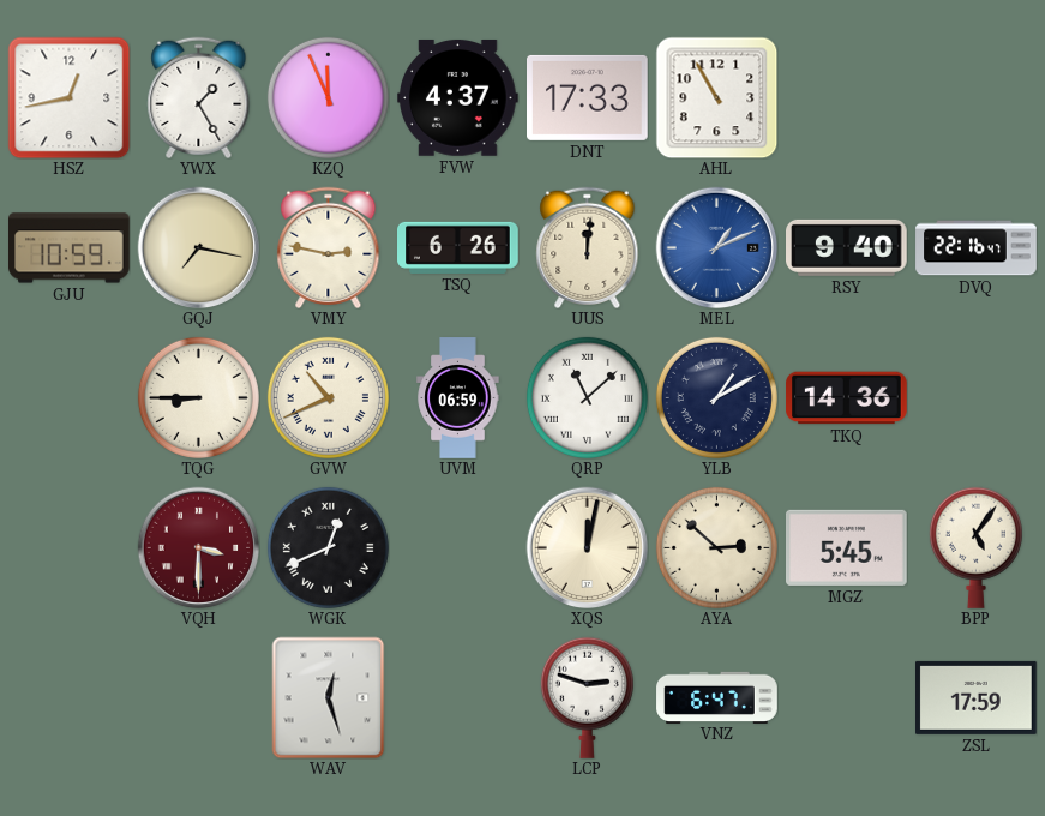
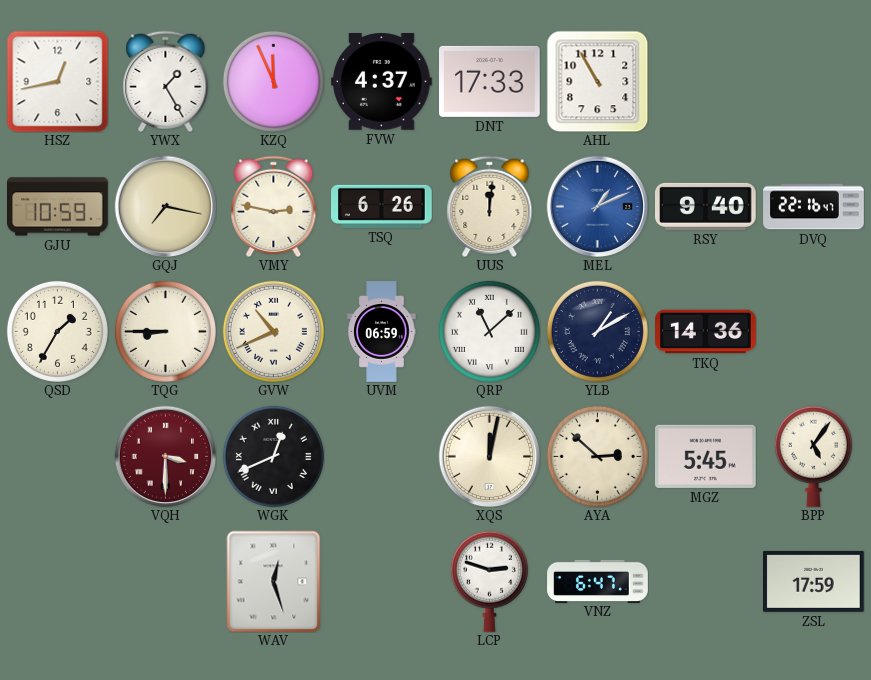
QSD: none -> 1:35 (57, 331)
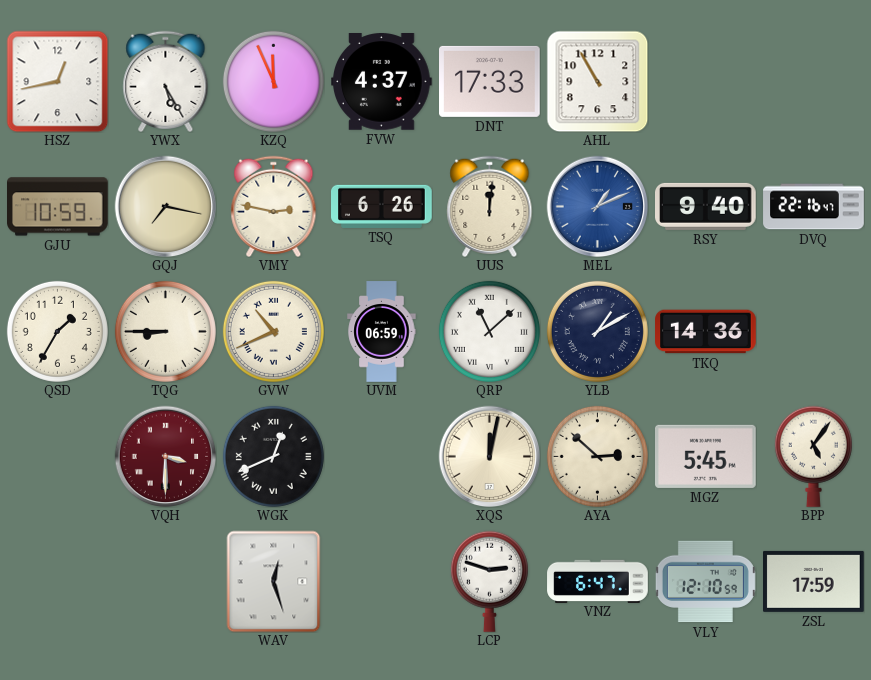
YWX: 1:25 -> 5:25 (166, 81)
VLY: none -> 12:10 (705, 582)
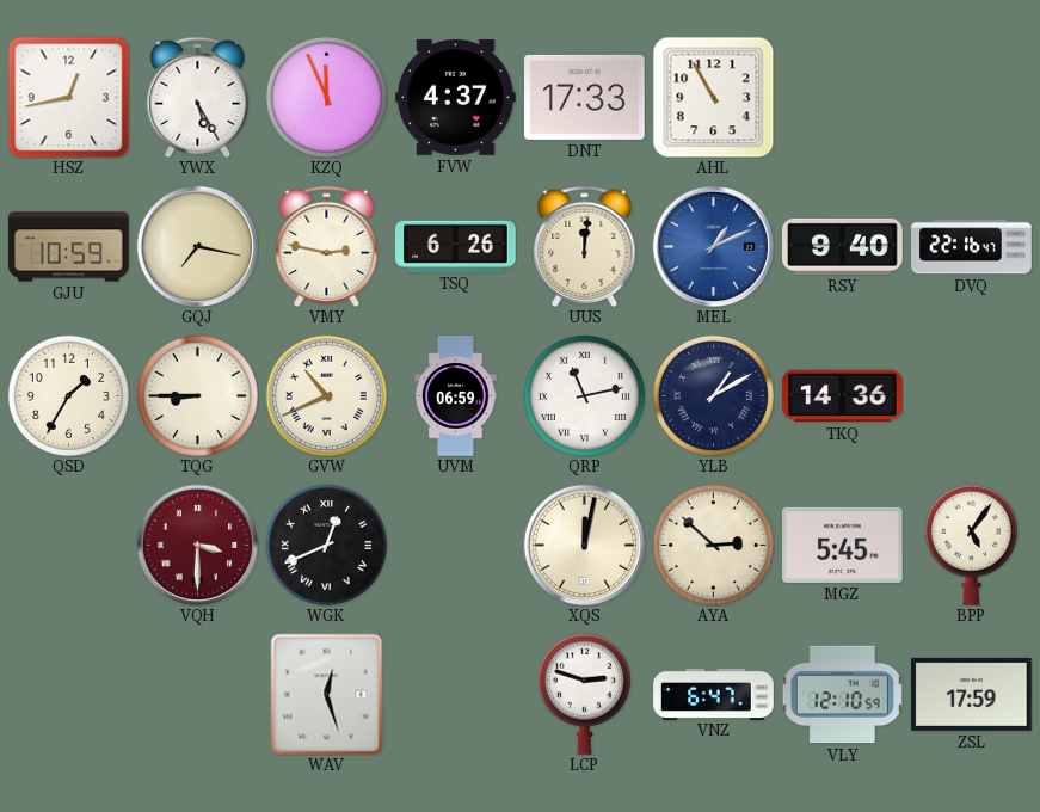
QRP: 11:08 -> 11:13 (584, 395)
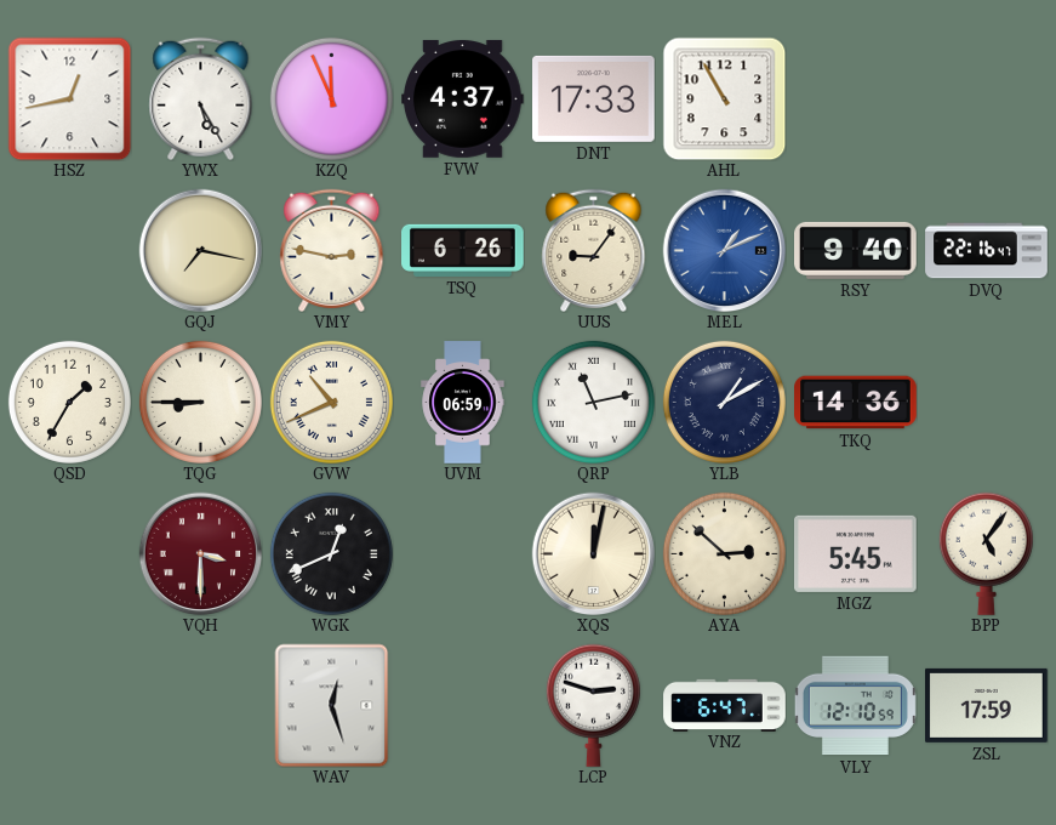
GJU: 10:59 -> none (69, 247)
UUS: 12:01 -> 9:06 (594, 250)
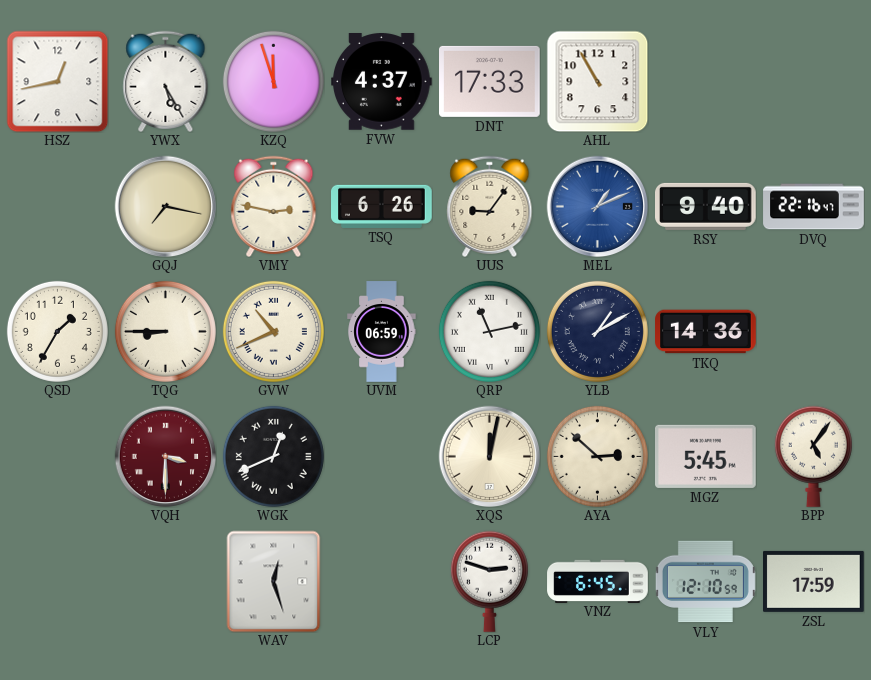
KZQ: 11:56 -> 11:57 (273, 81)
VNZ: 6:47 -> 6:45 (598, 581)
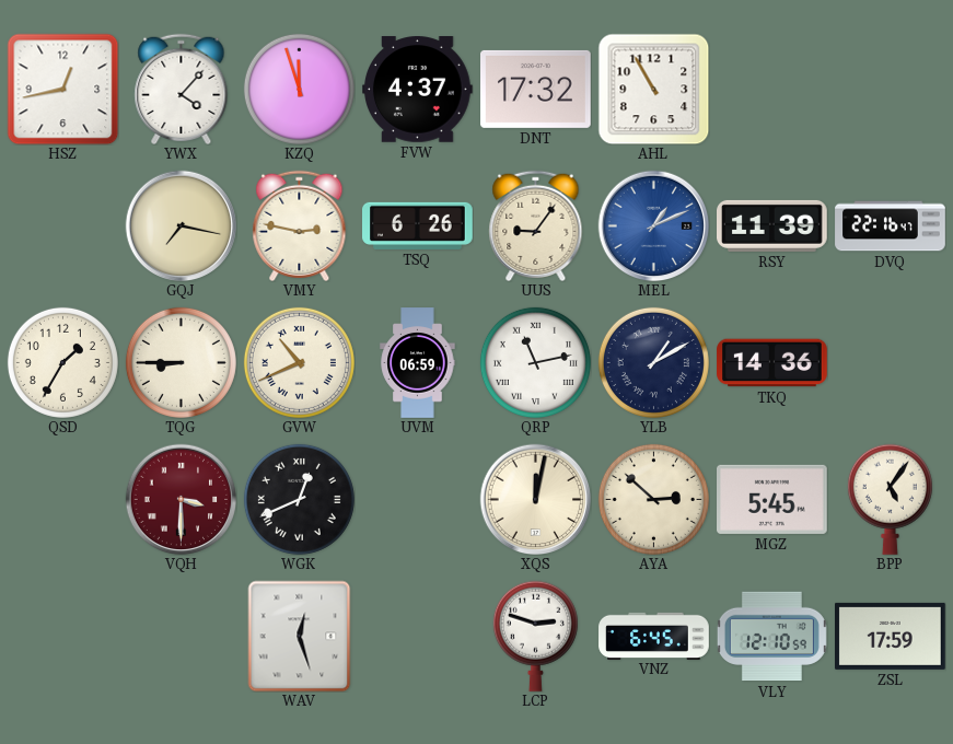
YWX: 5:25 -> 4:07 (182, 89)
DNT: 17:33 -> 17:32 (536, 89)
RSY: 9:40 -> 11:39 (772, 225)
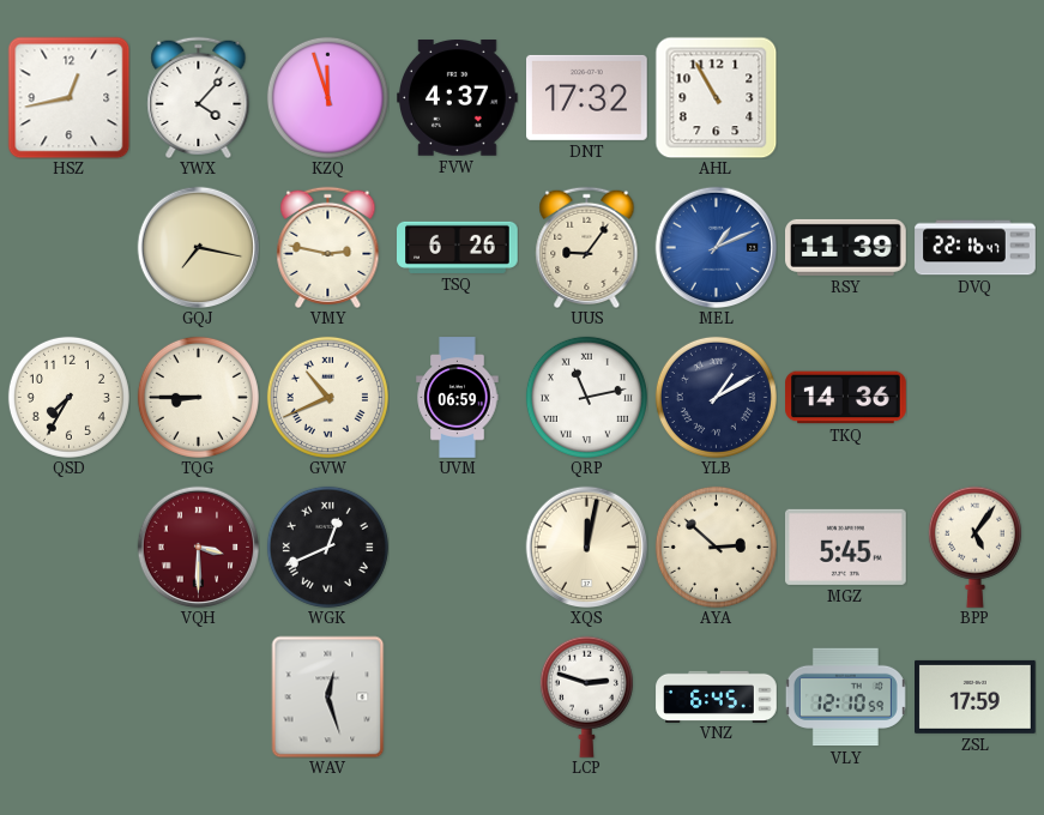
QSD: 1:35 -> 7:35 (68, 397)
